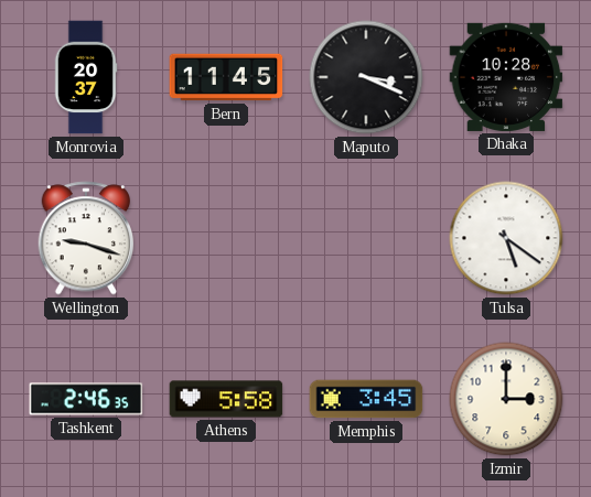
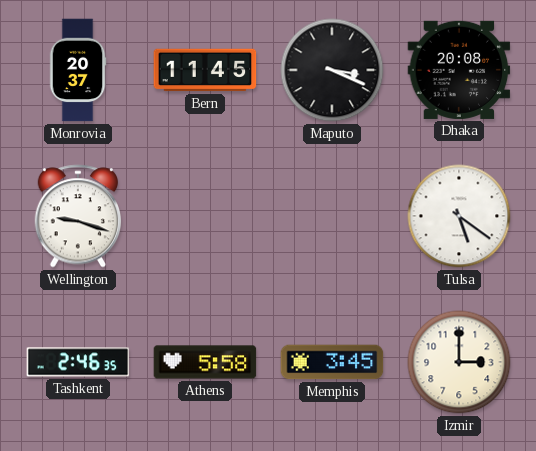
Dhaka: 10:28 -> 20:08 (459, 70)
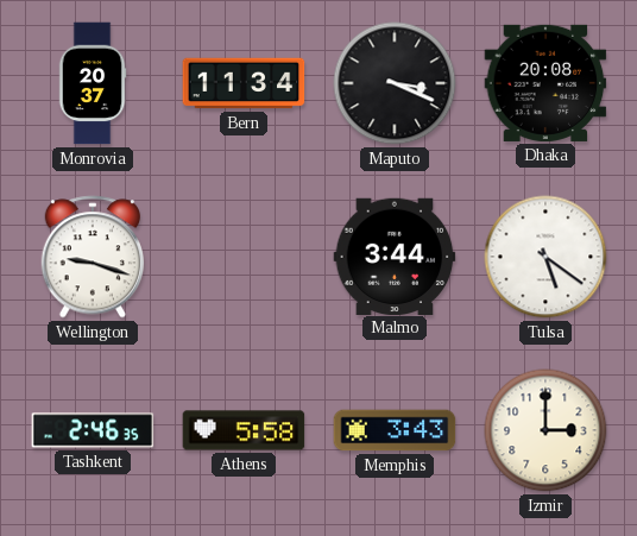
Bern: 11:45 -> 11:34 (244, 83)
Malmo: none -> 3:44 (395, 256)
Memphis: 3:45 -> 3:43 (395, 430)
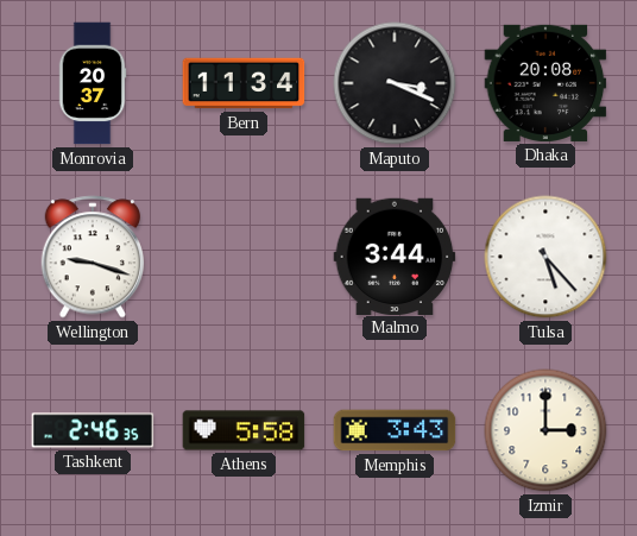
Tulsa: 5:21 -> 5:23 (545, 257)
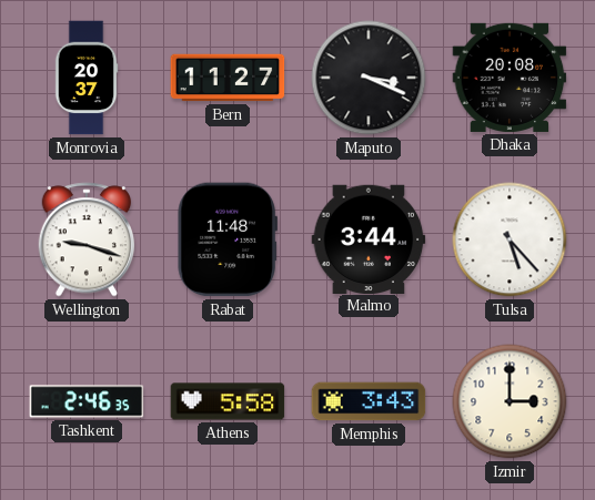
Bern: 11:34 -> 11:27 (228, 78)
Rabat: none -> 11:48 (228, 239)
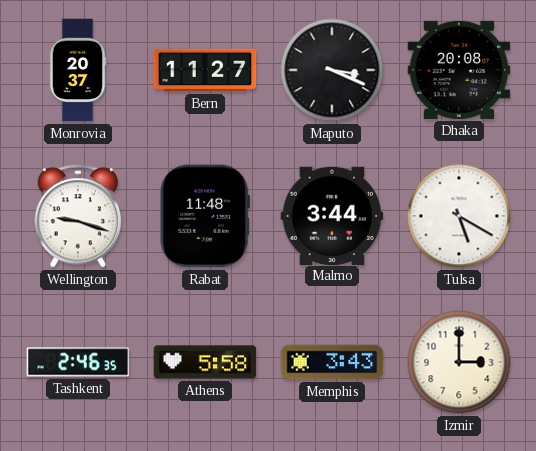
Tulsa: 5:23 -> 5:20 (459, 216)
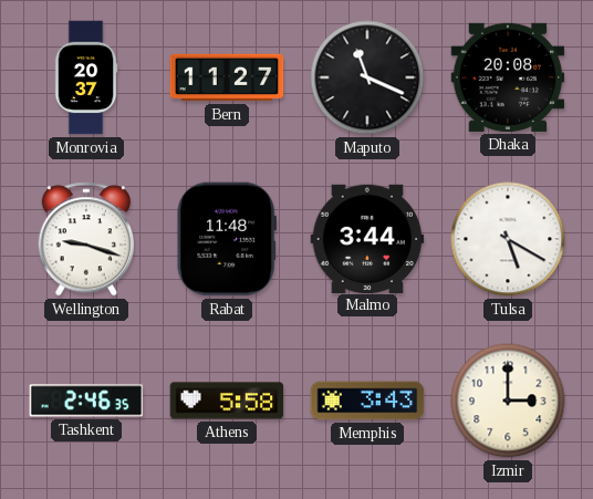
Maputo: 3:19 -> 11:19 (367, 77)
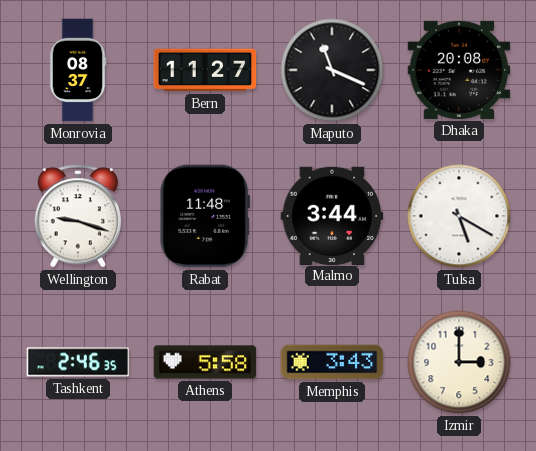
Monrovia: 20:37 -> 08:37 (78, 70)
